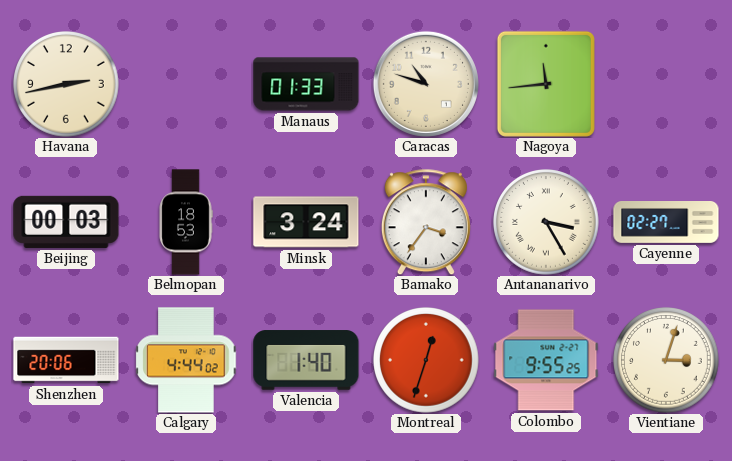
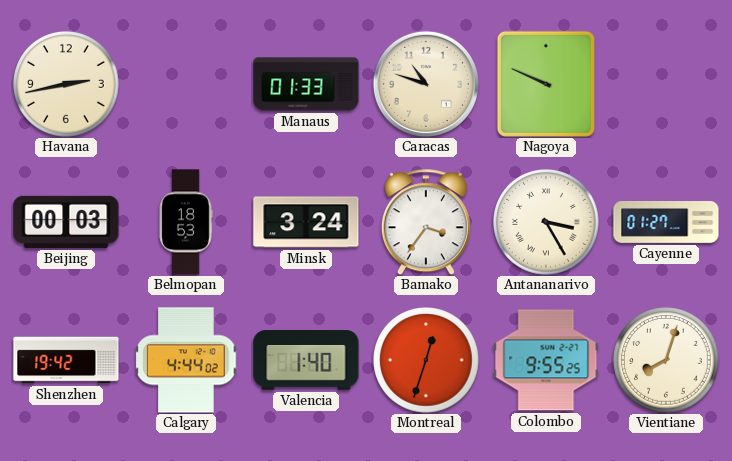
Nagoya: 11:44 -> 9:49 (546, 84)
Cayenne: 02:27 -> 01:27 (666, 223)
Shenzhen: 20:06 -> 19:42 (66, 360)
Vientiane: 3:03 -> 8:03 (667, 361)
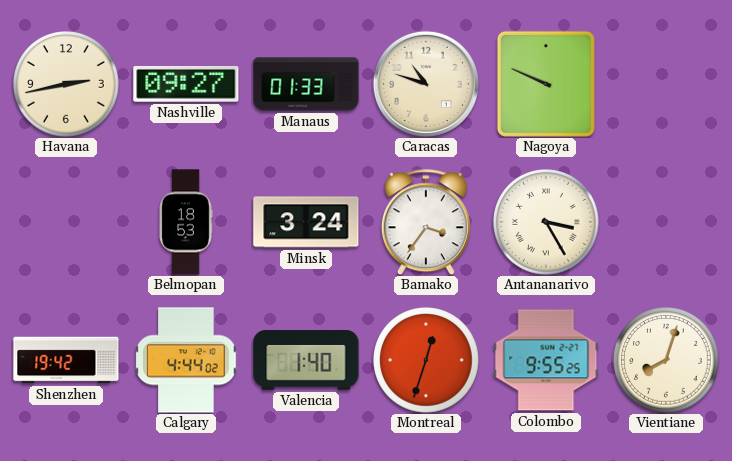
Nashville: none -> 09:27 (186, 85)
Beijing: 00:03 -> none (66, 222)
Cayenne: 01:27 -> none (666, 223)
